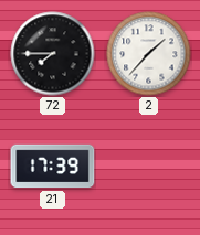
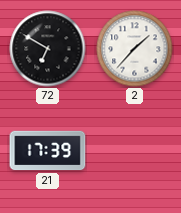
72: 7:45 -> 6:50 (48, 49)
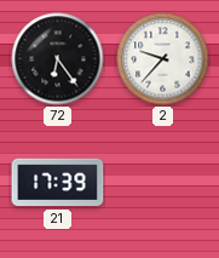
72: 6:50 -> 6:24 (58, 59)
2: 1:37 -> 9:37 (163, 59)
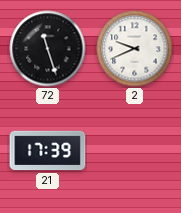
72: 6:24 -> 11:27 (48, 49)
2: 9:37 -> 9:41 (135, 49)
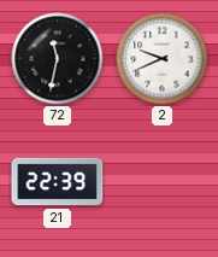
72: 11:27 -> 11:32 (58, 59)
21: 17:39 -> 22:39 (58, 182)
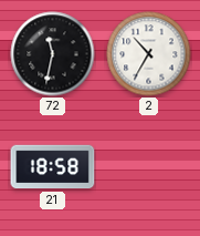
2: 9:41 -> 10:35 (149, 54)
21: 22:39 -> 18:58 (53, 167)
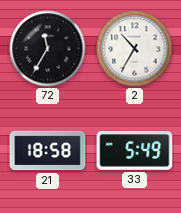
72: 11:32 -> 11:35 (48, 49)
33: none -> 5:49 (135, 151)
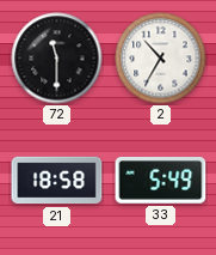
72: 11:35 -> 11:30 (57, 59)
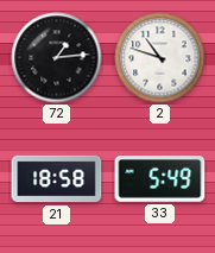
72: 11:30 -> 1:14 (57, 58)
2: 10:35 -> 10:48 (160, 58)
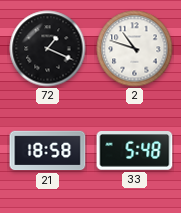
72: 1:14 -> 1:19 (48, 49)
33: 5:49 -> 5:48 (135, 151)
